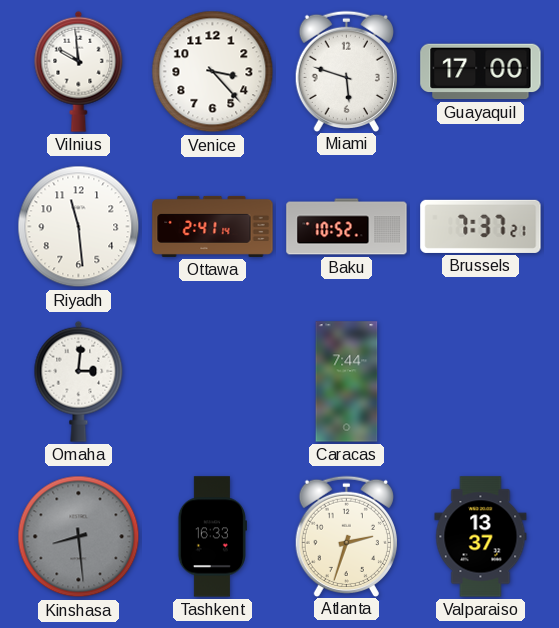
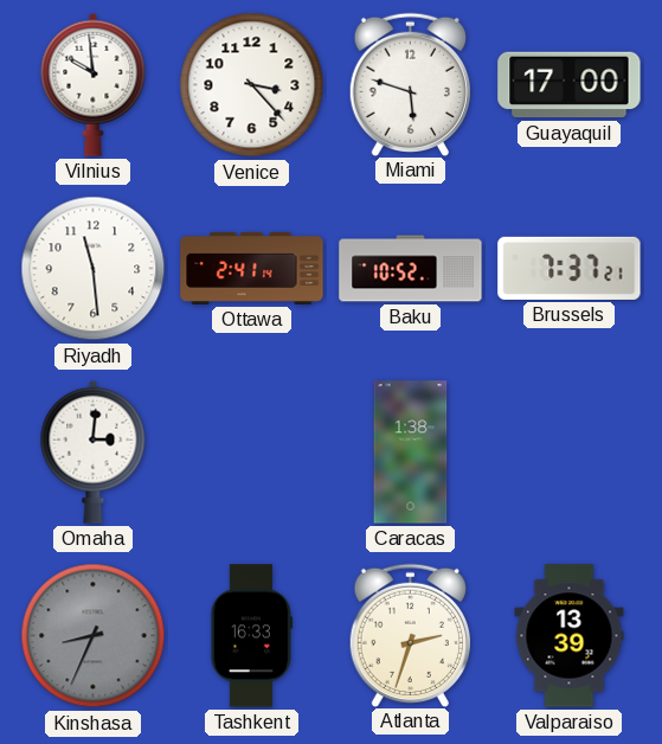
Caracas: 7:44 -> 1:38 (411, 453)
Kinshasa: 8:29 -> 8:34 (94, 636)
Valparaiso: 13:37 -> 13:39 (570, 636)
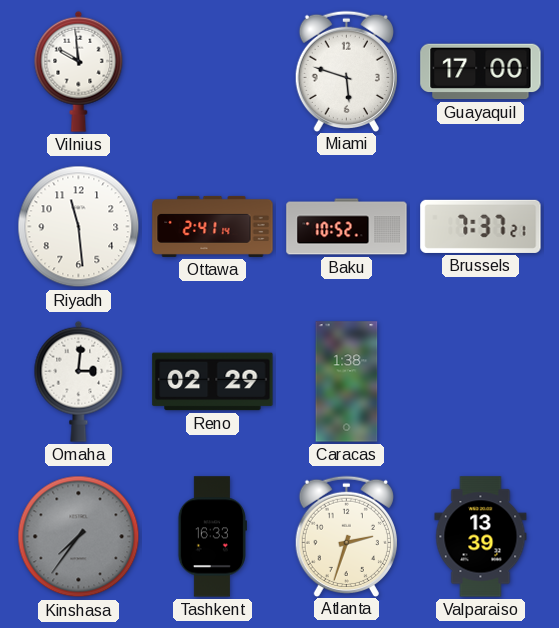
Venice: 3:23 -> none (252, 85)
Reno: none -> 02:29 (213, 382)
Kinshasa: 8:34 -> 7:36 (79, 537)
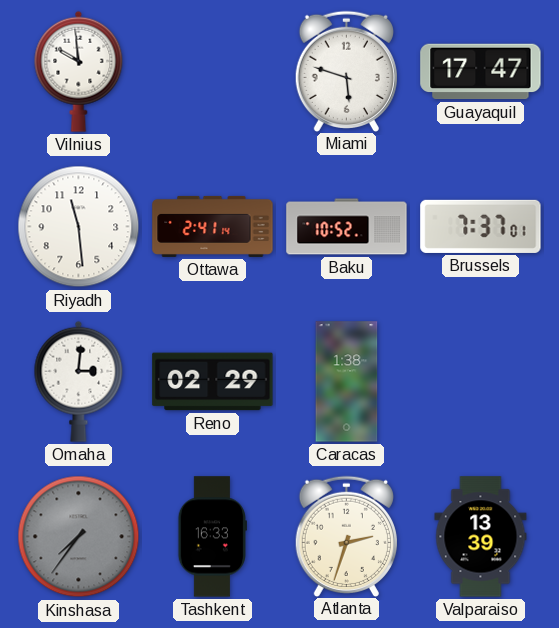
Guayaquil: 17:00 -> 17:47 (481, 72)
Brussels: 7:37:21 -> 7:37:01 (481, 226)
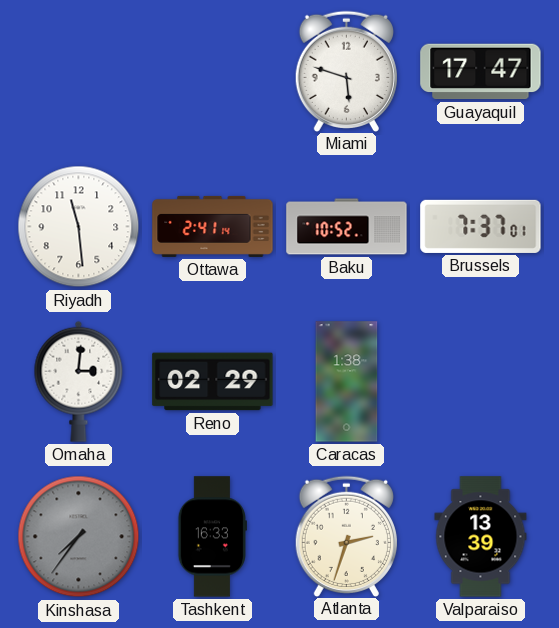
Vilnius: 9:59 -> none (79, 71)
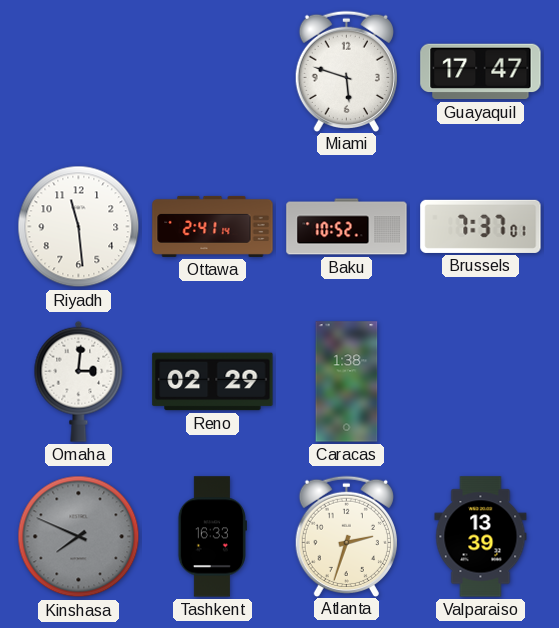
Kinshasa: 7:36 -> 7:49 (79, 537)
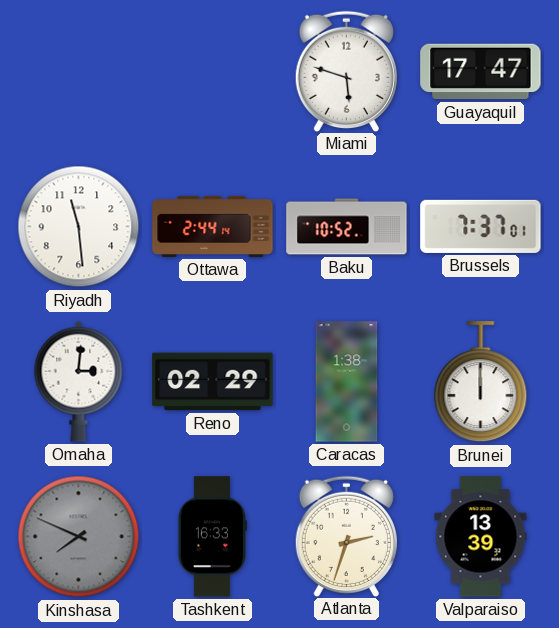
Ottawa: 2:41 -> 2:44 (213, 226)
Brunei: none -> 12:00 (481, 382)
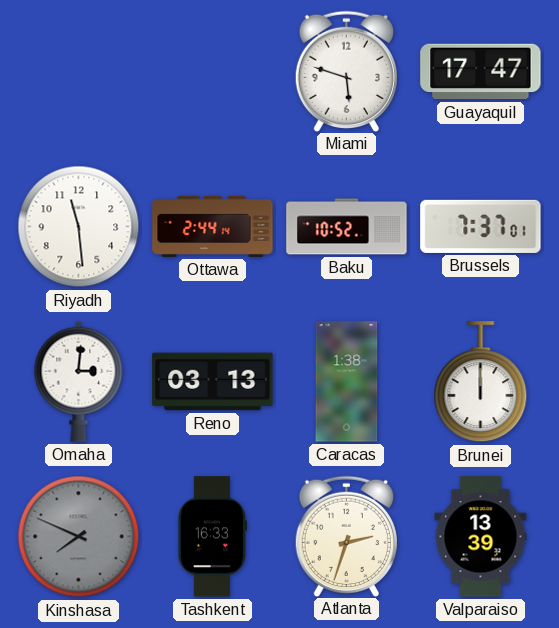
Reno: 02:29 -> 03:13 (213, 382)
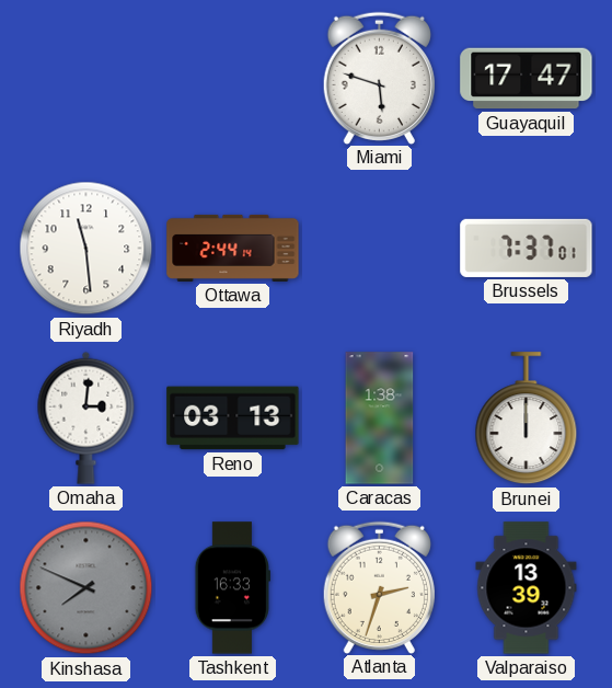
Baku: 10:52 -> none (347, 227)
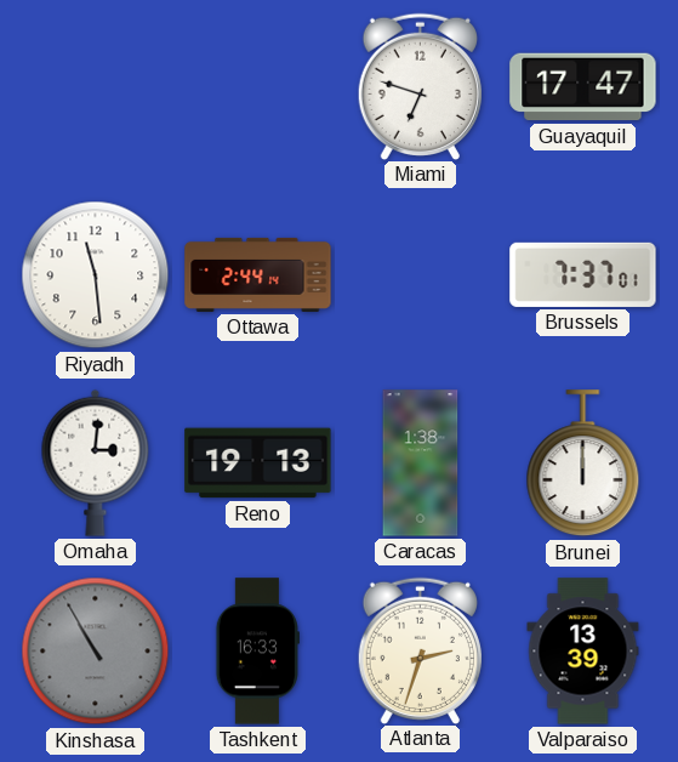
Miami: 5:48 -> 6:48 (420, 86)
Reno: 03:13 -> 19:13 (258, 464)
Kinshasa: 7:49 -> 10:55 (96, 652)
